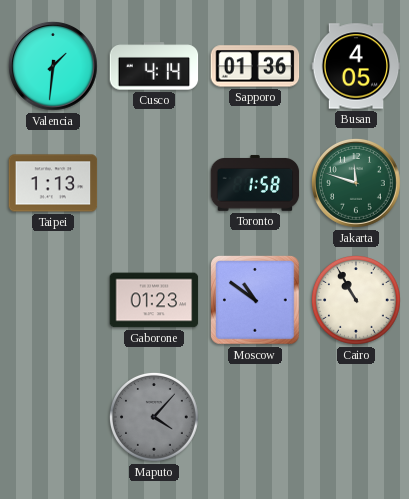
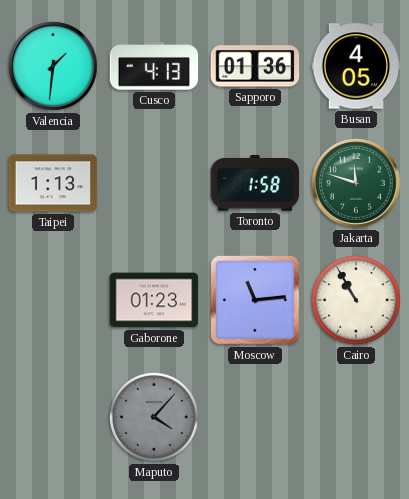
Cusco: 4:14 -> 4:13 (154, 66)
Moscow: 10:51 -> 11:14 (256, 301)
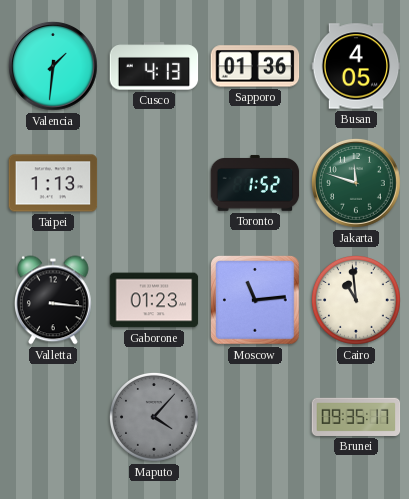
Toronto: 1:58 -> 1:52 (255, 183)
Valletta: none -> 3:16 (54, 300)
Cairo: 10:55 -> 10:59 (357, 301)
Brunei: none -> 09:35 (356, 417)
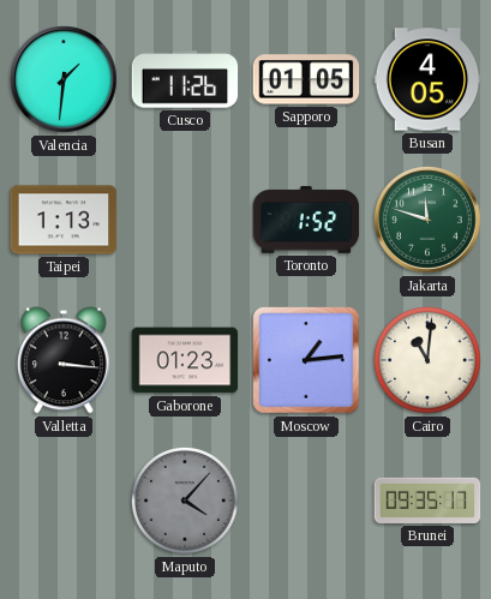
Cusco: 4:13 -> 11:26 (185, 79)
Sapporo: 01:36 -> 01:05 (306, 79)
Moscow: 11:14 -> 1:14 (307, 361)
Cairo: 10:59 -> 11:01 (429, 361)
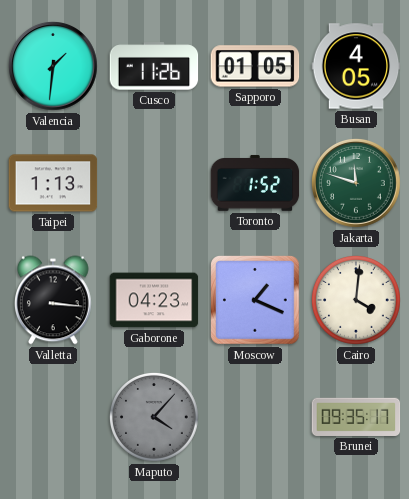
Gaborone: 01:23 -> 04:23 (154, 300)
Moscow: 1:14 -> 1:19 (256, 301)
Cairo: 11:01 -> 4:01 (357, 301)
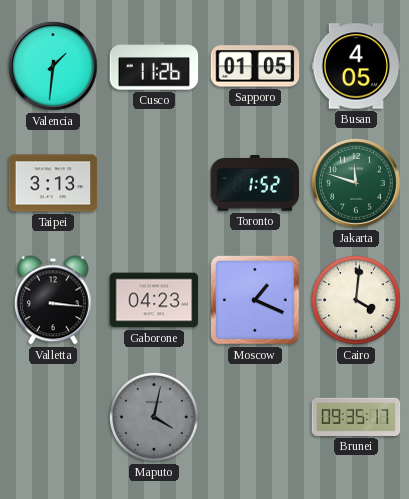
Taipei: 1:13 -> 3:13 (53, 183)
Maputo: 4:07 -> 4:02 (155, 418)
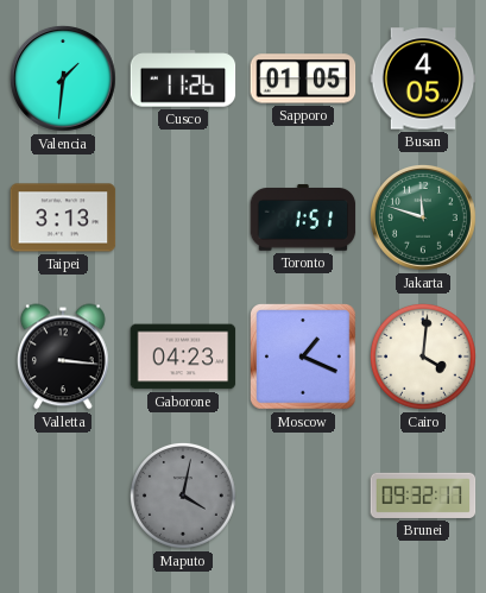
Toronto: 1:52 -> 1:51 (303, 217)
Brunei: 09:35 -> 09:32 (423, 496)
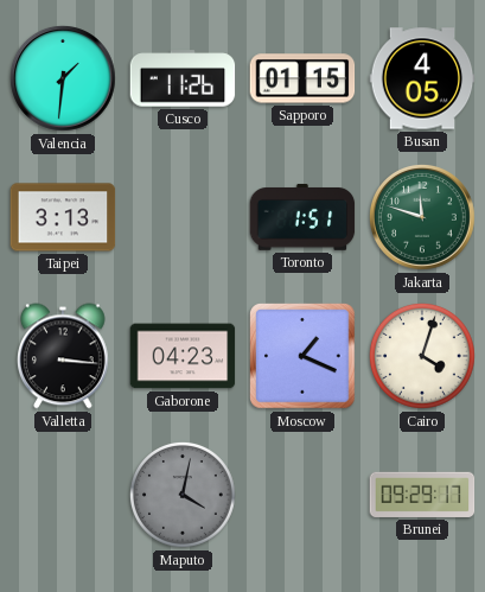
Sapporo: 01:05 -> 01:15 (302, 78)
Cairo: 4:01 -> 4:03 (423, 357)
Brunei: 09:32 -> 09:29 (422, 495)
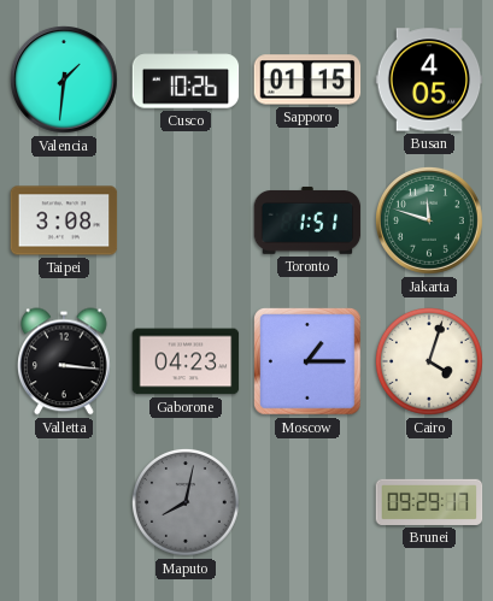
Cusco: 11:26 -> 10:26 (186, 79)
Taipei: 3:13 -> 3:08 (64, 220)
Moscow: 1:19 -> 1:15 (309, 363)
Maputo: 4:02 -> 8:02 (187, 503)
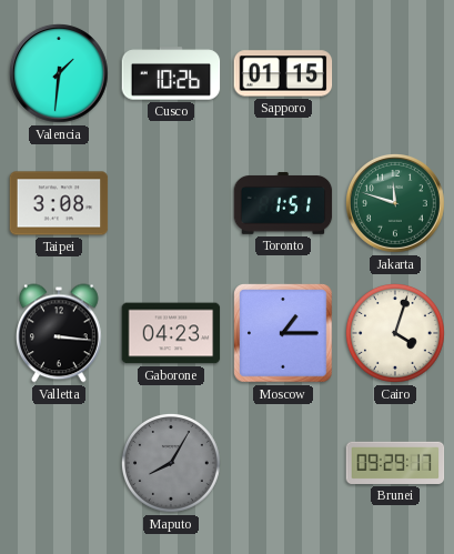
Busan: 4:05 -> none (429, 79)
Maputo: 8:02 -> 8:05 (172, 464)
